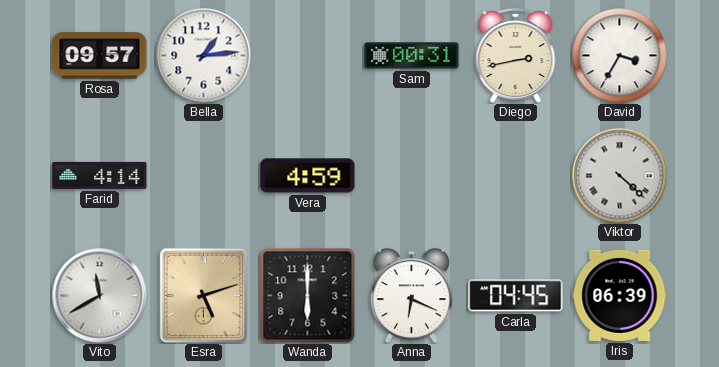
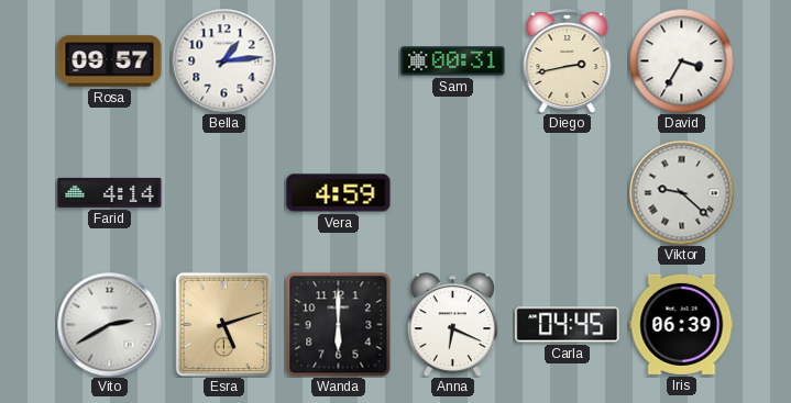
Viktor: 4:22 -> 9:22 (681, 192)
Vito: 11:40 -> 2:40 (109, 324)
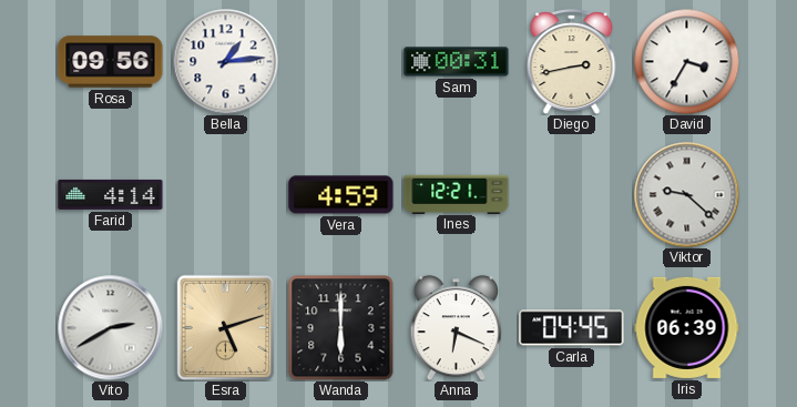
Rosa: 09:57 -> 09:56 (111, 62)
Ines: none -> 12:21 (457, 194)
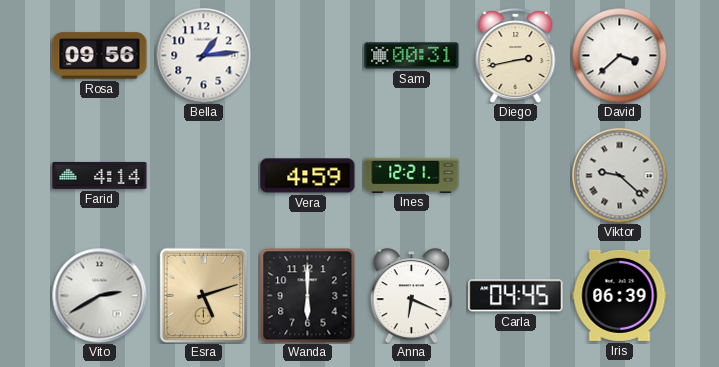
David: 3:35 -> 3:38 (619, 55)
